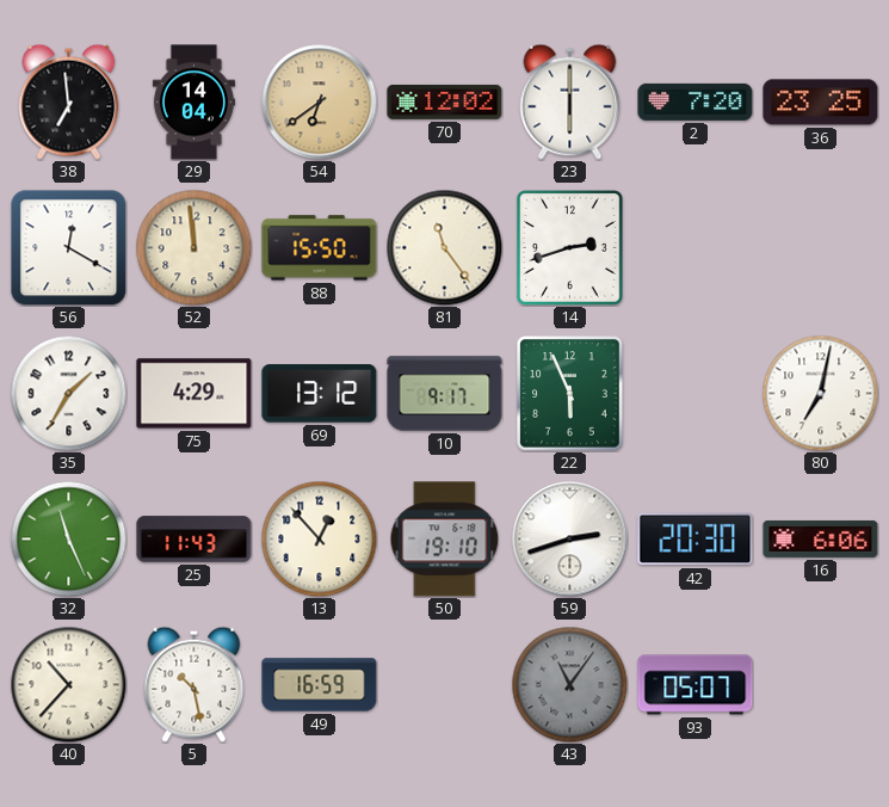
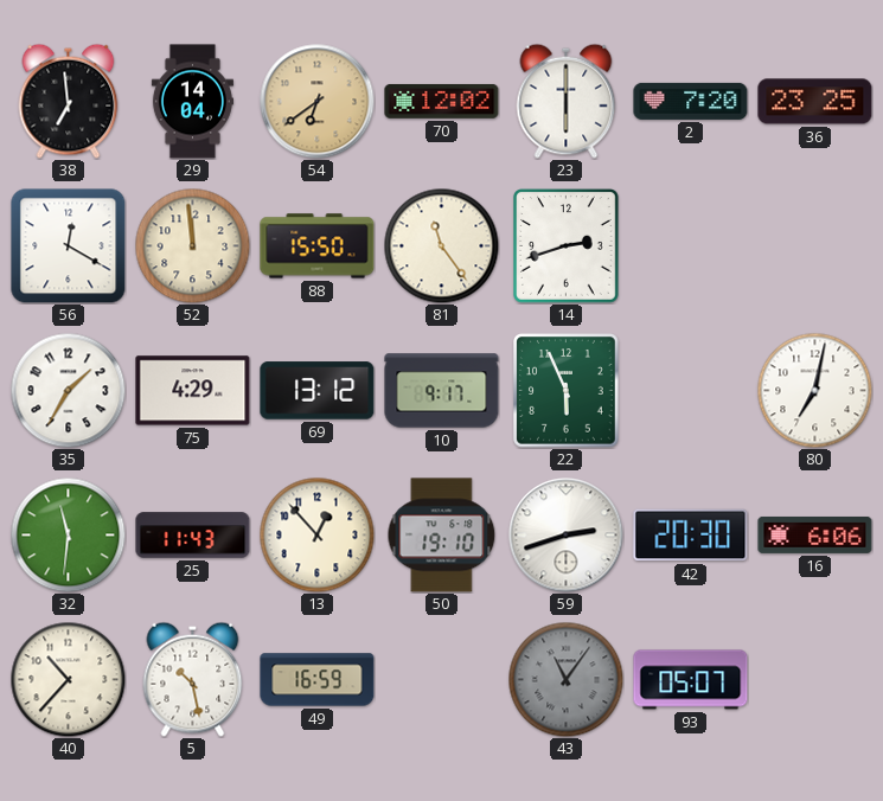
32: 11:26 -> 11:31 (68, 534)
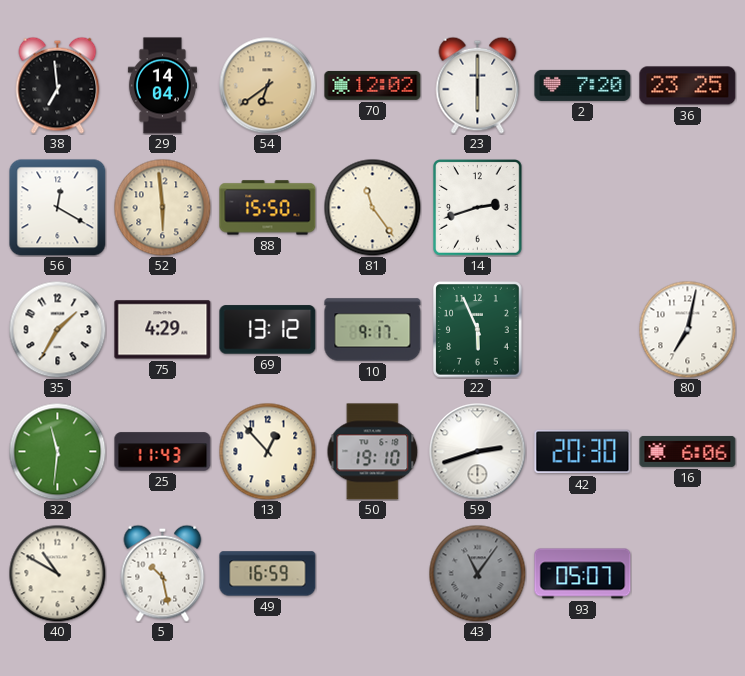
52: 11:59 -> 5:59 (162, 207)
40: 10:37 -> 10:50 (57, 573)
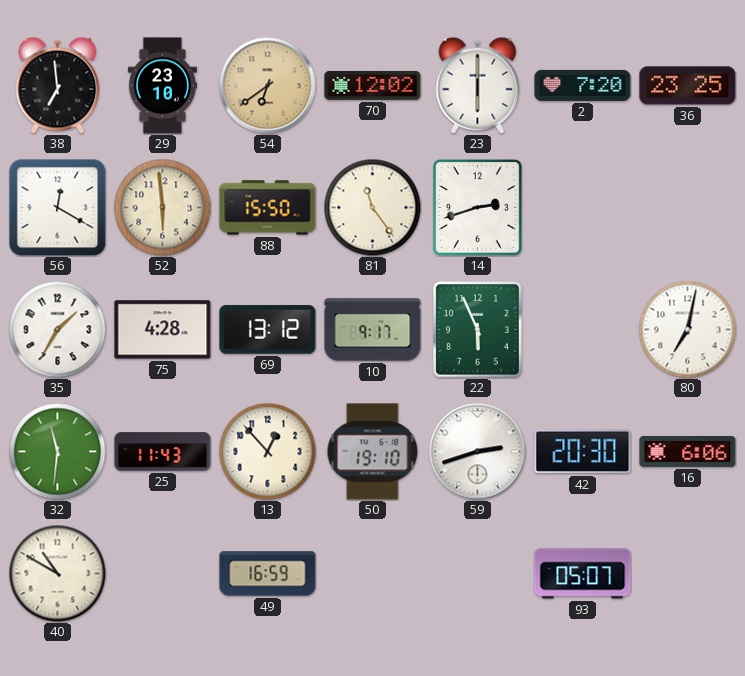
29: 14:04 -> 23:10 (162, 86)
75: 4:29 -> 4:28 (163, 330)
5: 10:28 -> none (163, 573)
43: 11:06 -> none (477, 573)
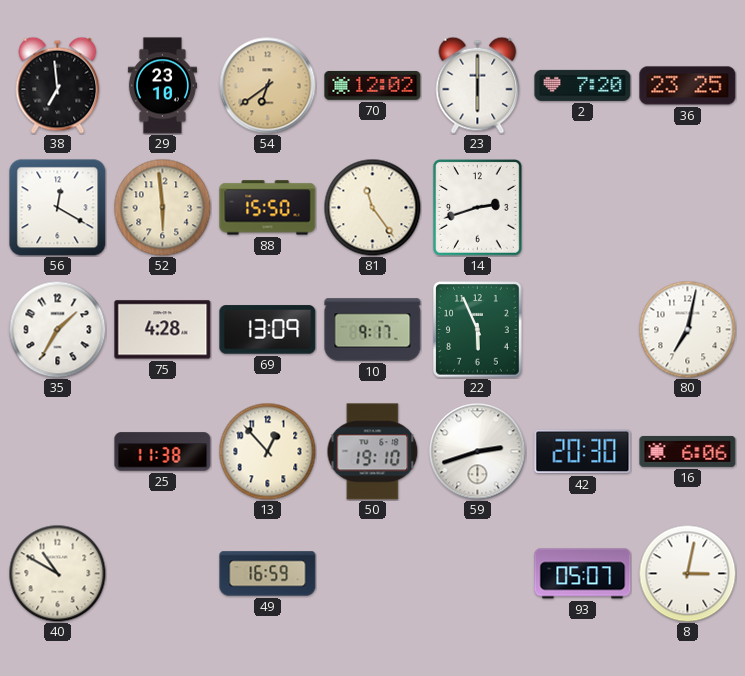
69: 13:12 -> 13:09 (268, 330)
32: 11:31 -> none (57, 451)
25: 11:43 -> 11:38 (163, 452)
8: none -> 3:02 (687, 573)
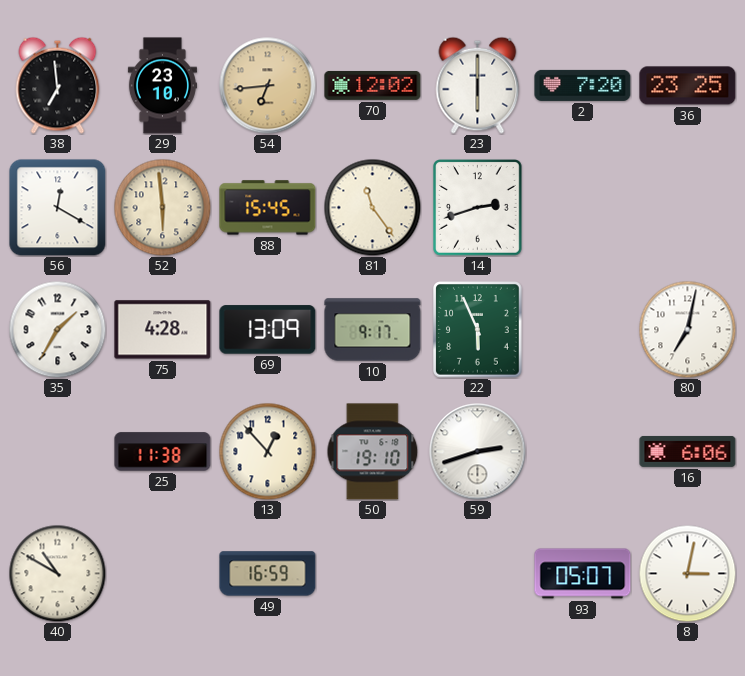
54: 6:39 -> 6:44 (268, 86)
88: 15:50 -> 15:45 (268, 208)
42: 20:30 -> none (583, 452)
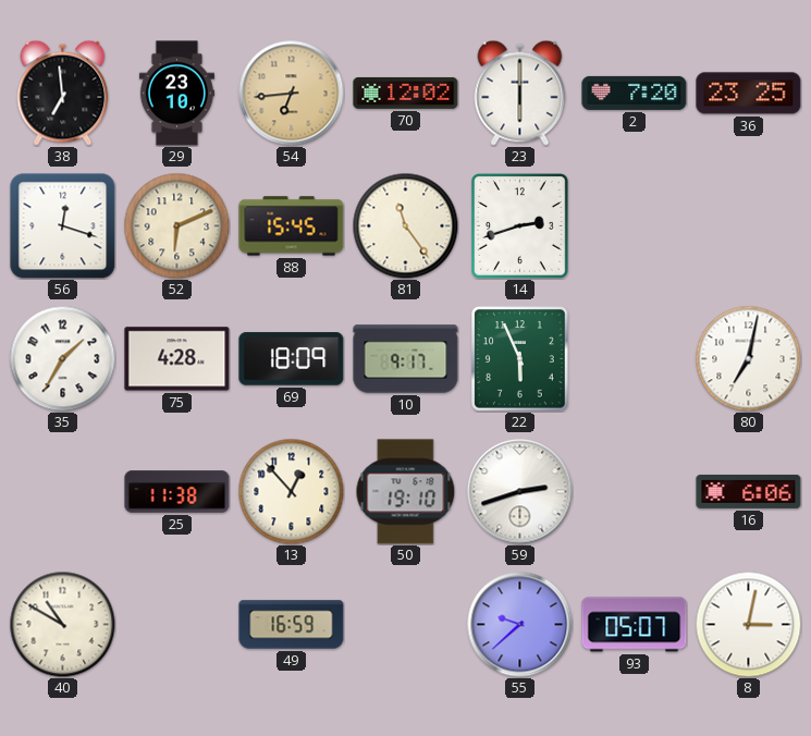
56: 12:20 -> 12:18 (63, 226)
52: 5:59 -> 6:11 (176, 225)
69: 13:09 -> 18:09 (292, 359)
55: none -> 9:38 (520, 625)
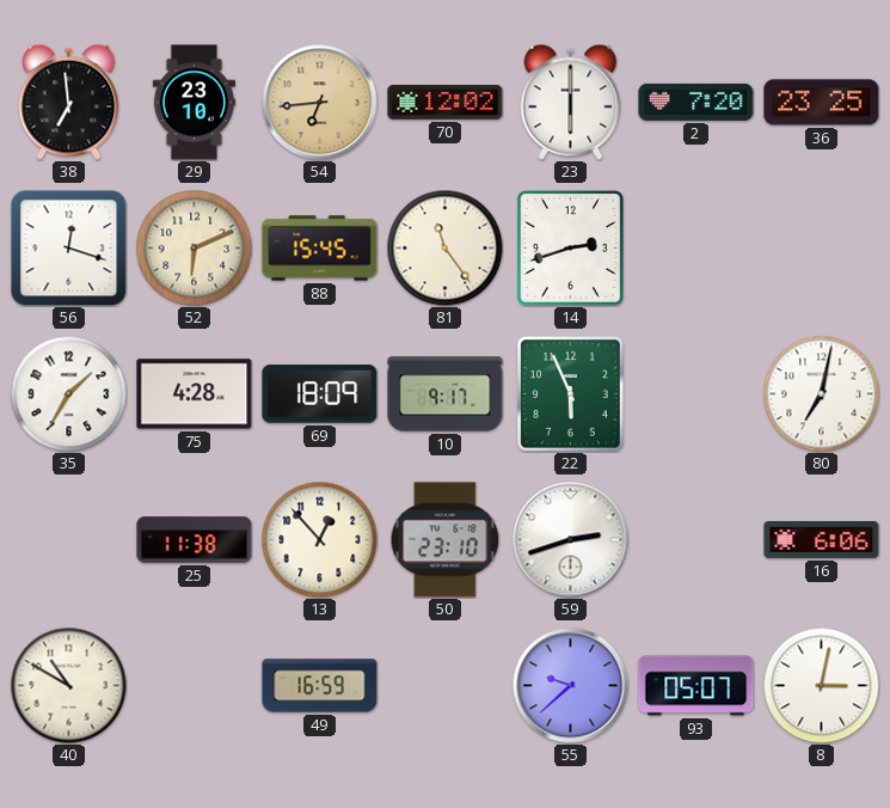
50: 19:10 -> 23:10 (446, 540)
